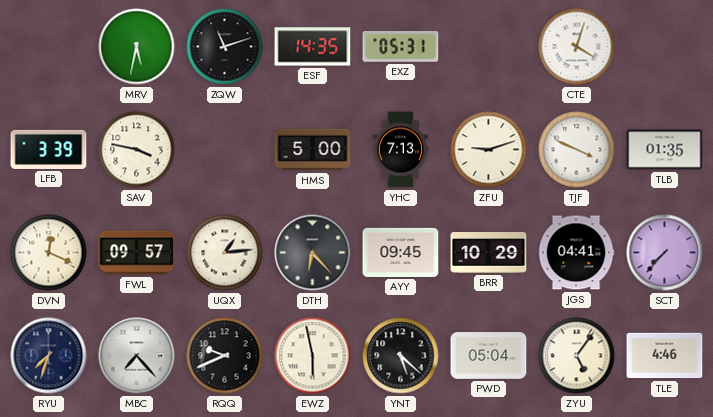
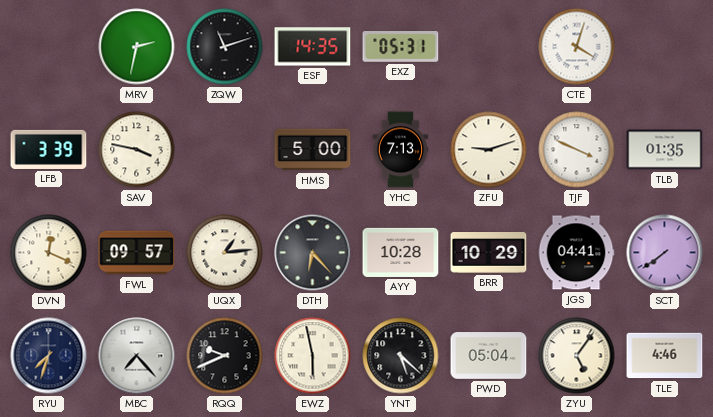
MRV: 5:32 -> 2:32 (137, 47)
AYY: 09:45 -> 10:28 (401, 252)
SCT: 7:37 -> 7:39 (665, 253)
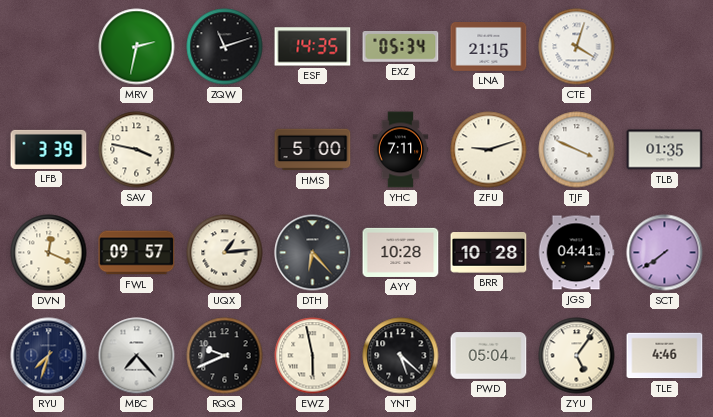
EXZ: 05:31 -> 05:34 (401, 47)
LNA: none -> 21:15 (489, 47)
YHC: 7:13 -> 7:11 (401, 150)
BRR: 10:29 -> 10:28 (489, 253)
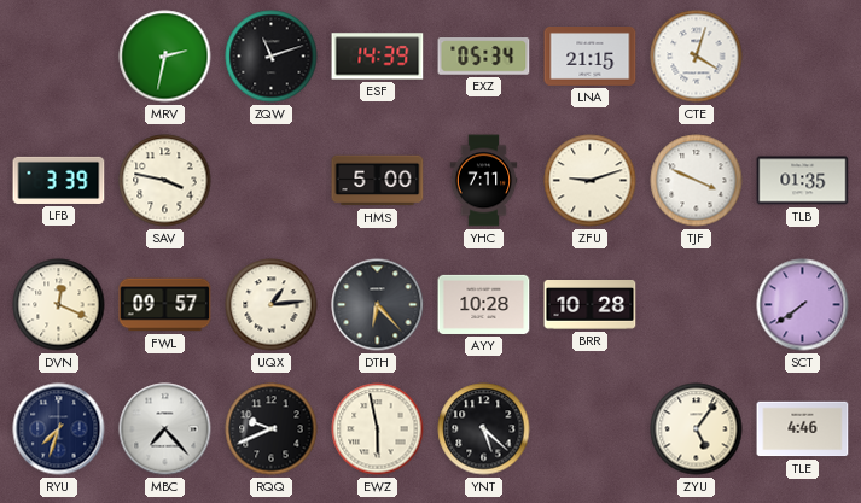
ESF: 14:35 -> 14:39 (378, 57)
JGS: 04:41 -> none (576, 253)
PWD: 05:04 -> none (489, 356)
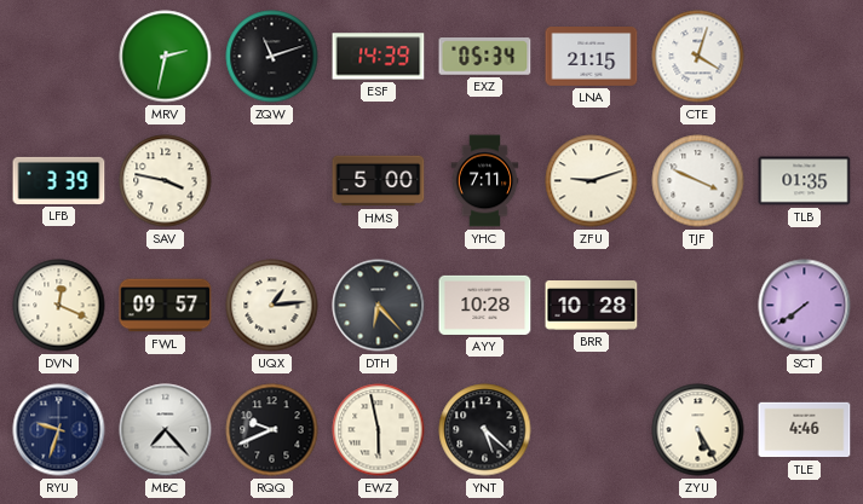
RYU: 7:33 -> 9:33 (59, 430)
ZYU: 5:06 -> 5:25 (698, 430)
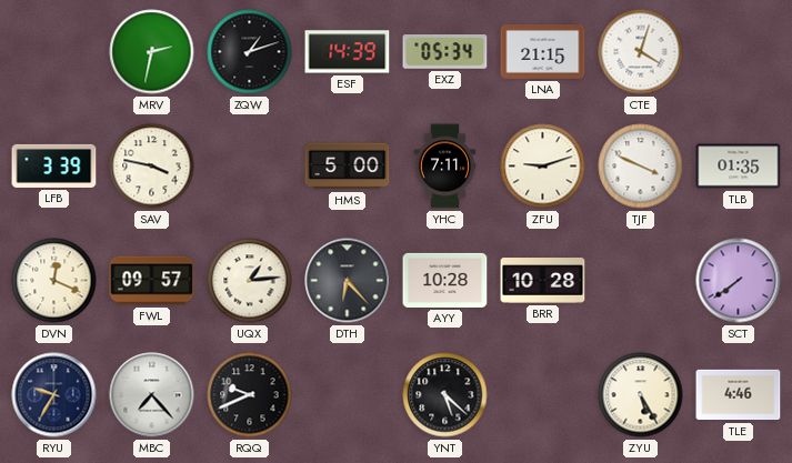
ZQW: 11:12 -> 1:12 (250, 52)
RYU: 9:33 -> 9:35 (54, 395)
EWZ: 5:58 -> none (379, 430)
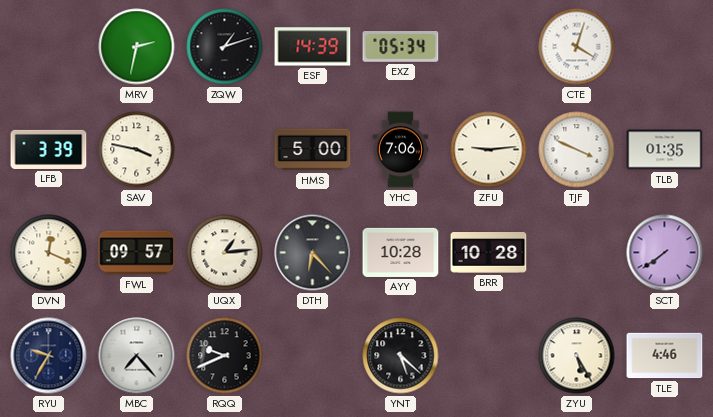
LNA: 21:15 -> none (543, 52)
YHC: 7:11 -> 7:06 (401, 150)
ZFU: 9:12 -> 9:14 (489, 150)
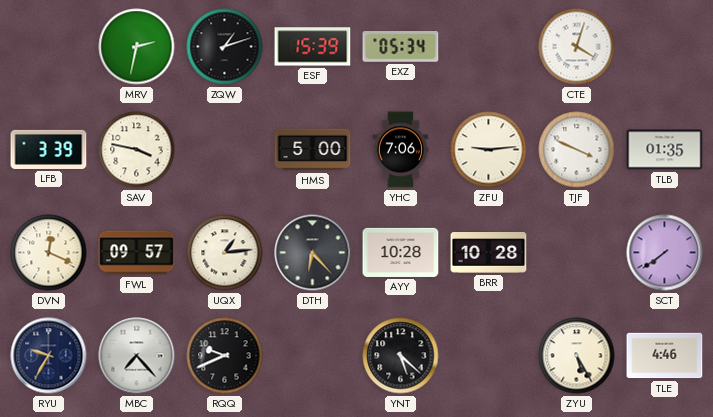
ESF: 14:39 -> 15:39 (313, 47)
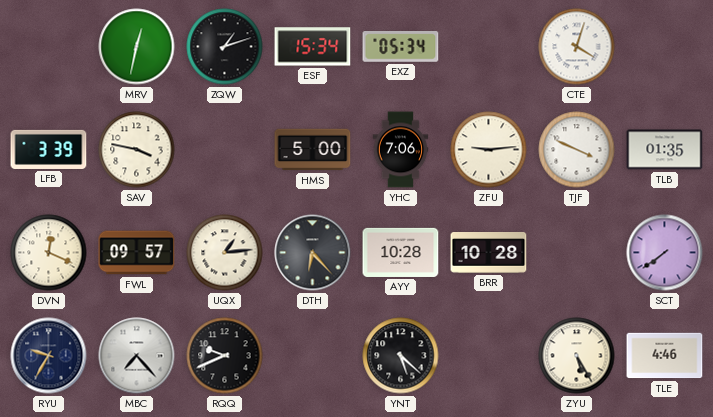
MRV: 2:32 -> 12:32 (137, 47)
ESF: 15:39 -> 15:34 (313, 47)
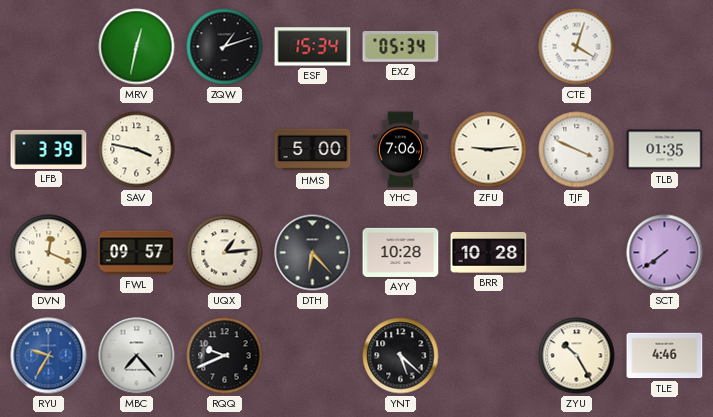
RYU dial: navy -> blue (49, 356)
ZYU: 5:25 -> 10:25 (577, 356)
